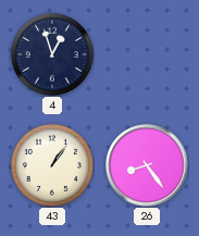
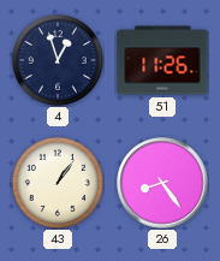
51: none -> 11:26 (162, 60)
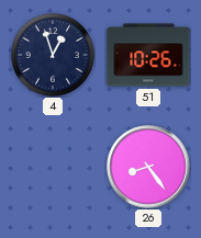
51: 11:26 -> 10:26 (148, 55)
43: 1:06 -> none (58, 183)
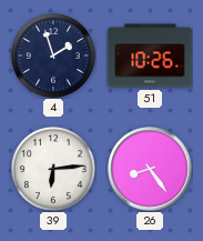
4: 12:57 -> 1:57 (53, 56)
39: none -> 6:14 (53, 169)
